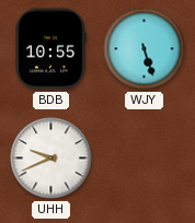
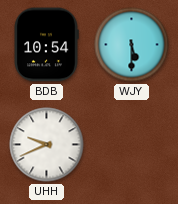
BDB: 10:55 -> 10:54 (46, 45)
WJY: 5:27 -> 5:30 (132, 45)
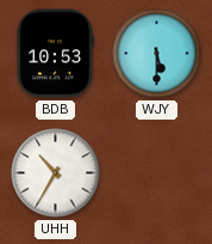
BDB: 10:54 -> 10:53 (55, 54)
UHH: 9:41 -> 10:35 (56, 173)
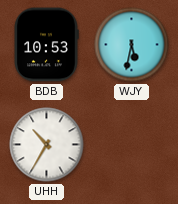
WJY: 5:30 -> 5:32 (132, 45)
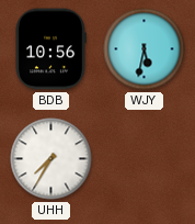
BDB: 10:53 -> 10:56 (50, 49)
UHH: 10:35 -> 7:35 (51, 159)
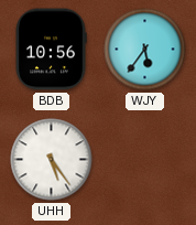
WJY: 5:32 -> 5:36 (145, 50)
UHH: 7:35 -> 5:24 (52, 160)
